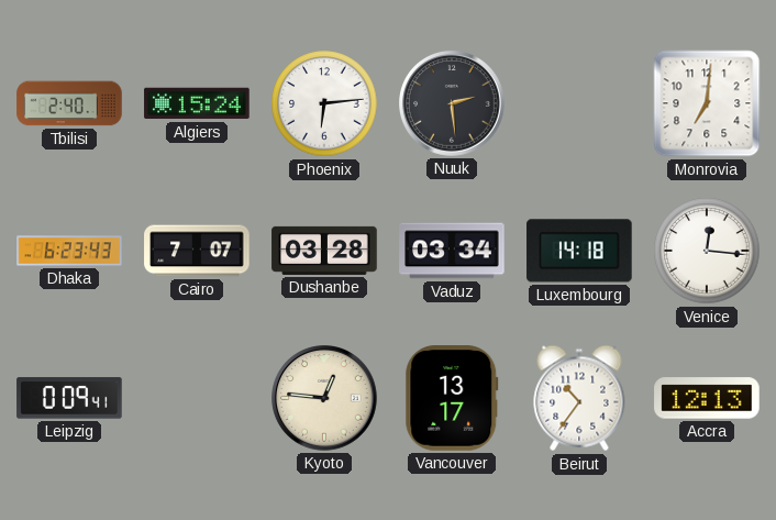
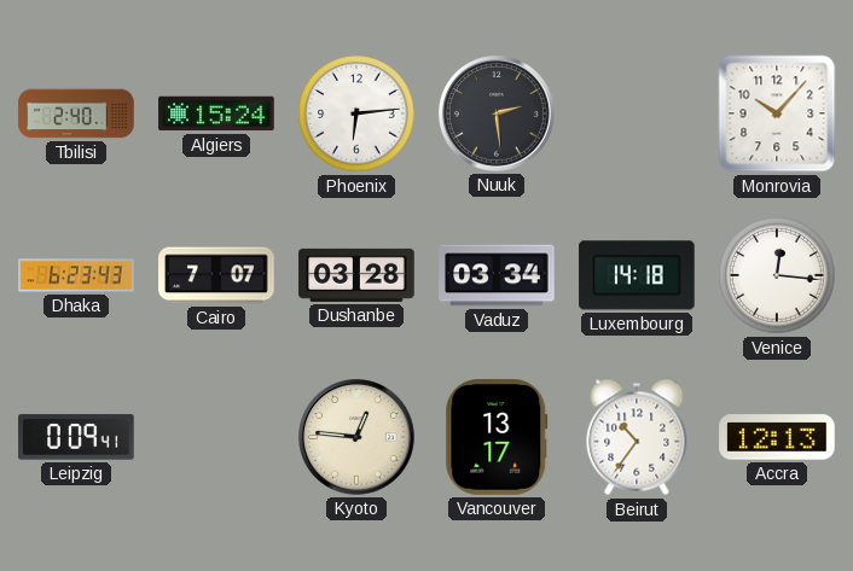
Monrovia: 7:01 -> 10:07 (777, 113)
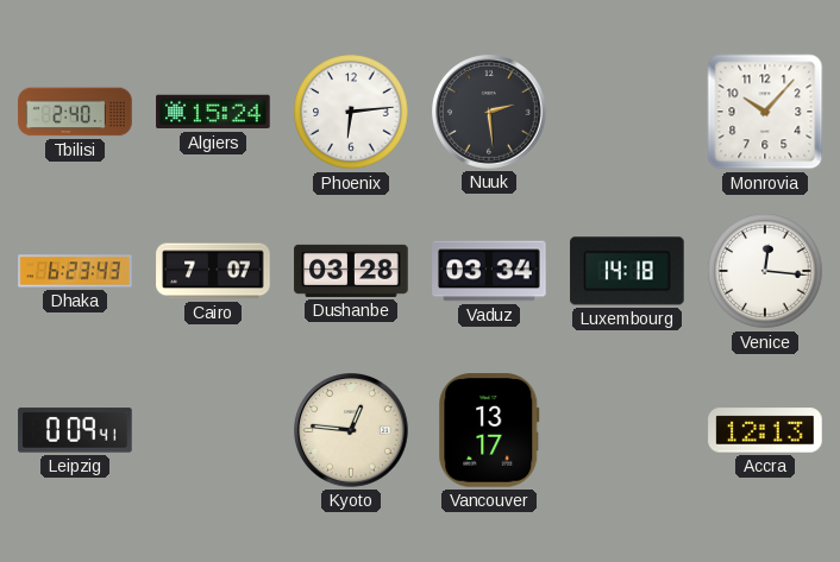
Beirut: 10:36 -> none (637, 437)
